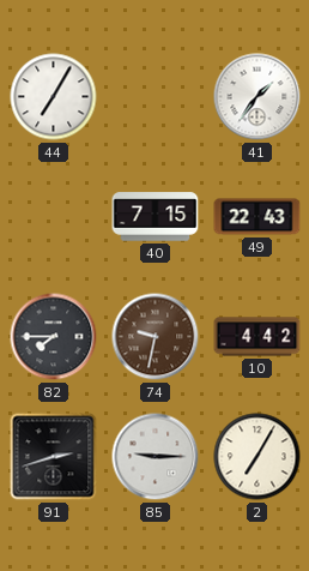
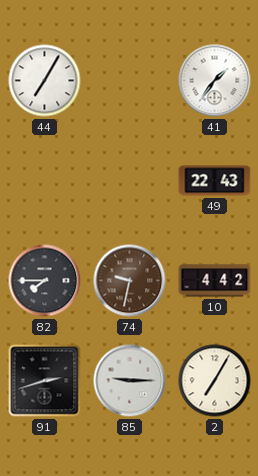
40: 7:15 -> none (156, 217)
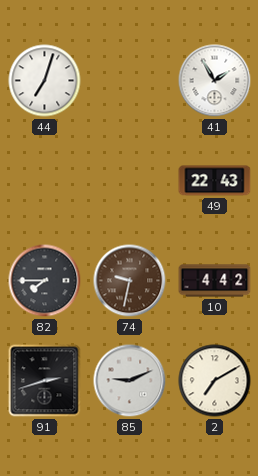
44: 7:05 -> 7:03 (45, 81)
41: 1:36 -> 1:55 (215, 81)
85: 9:15 -> 9:11 (130, 381)
2: 7:05 -> 7:10 (215, 381)
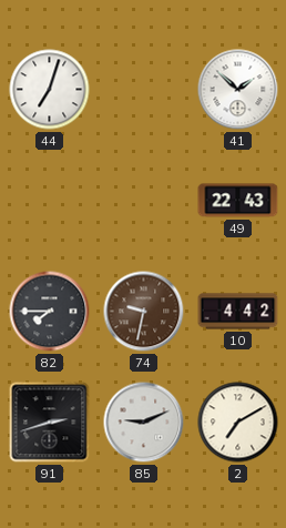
41: 1:55 -> 1:52 (238, 90)
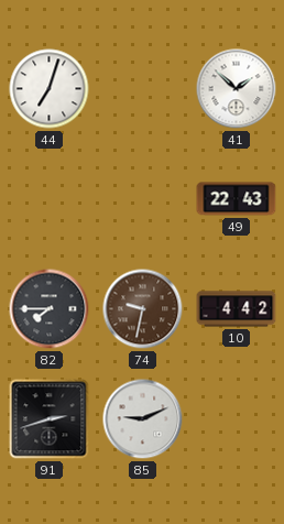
2: 7:10 -> none (238, 423)
